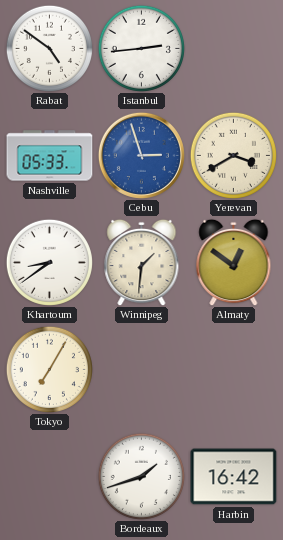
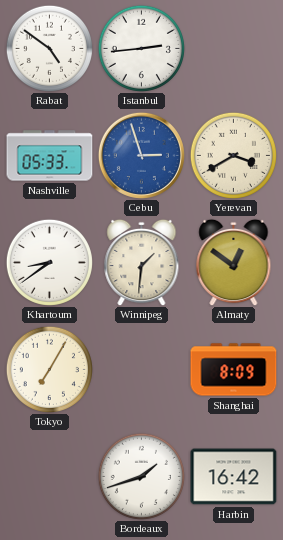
Shanghai: none -> 8:09 (234, 370)
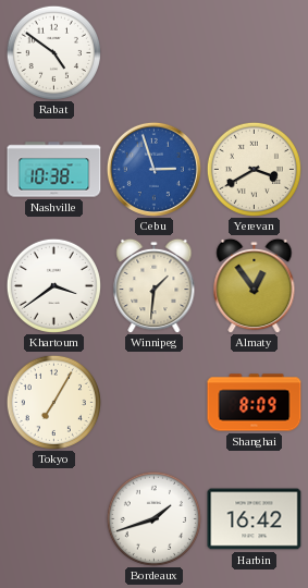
Istanbul: 2:44 -> none (141, 48)
Nashville: 05:33 -> 10:38 (54, 170)
Khartoum: 8:39 -> 3:39 (53, 285)
Almaty: 12:51 -> 12:54 (255, 285)
